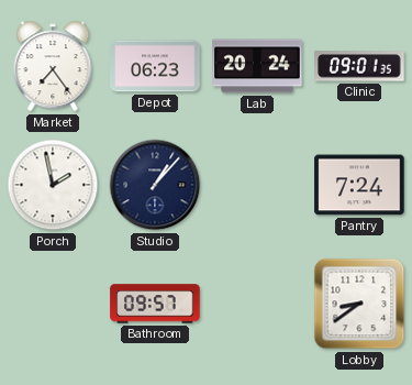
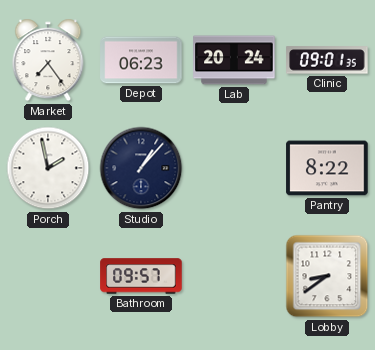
Pantry: 7:24 -> 8:22 (327, 168)
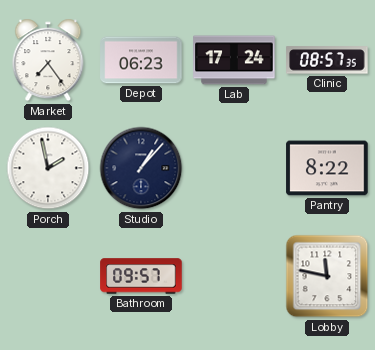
Lab: 20:24 -> 17:24 (234, 60)
Clinic: 09:01 -> 08:57 (327, 60)
Lobby: 8:39 -> 11:47 (327, 276)
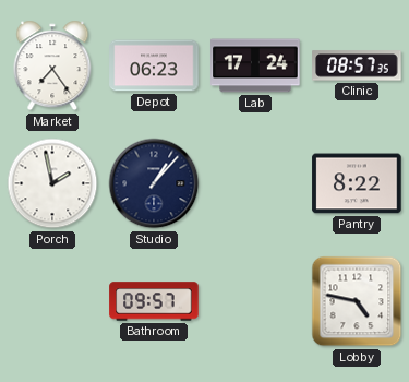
Lobby: 11:47 -> 4:47 (357, 301)
